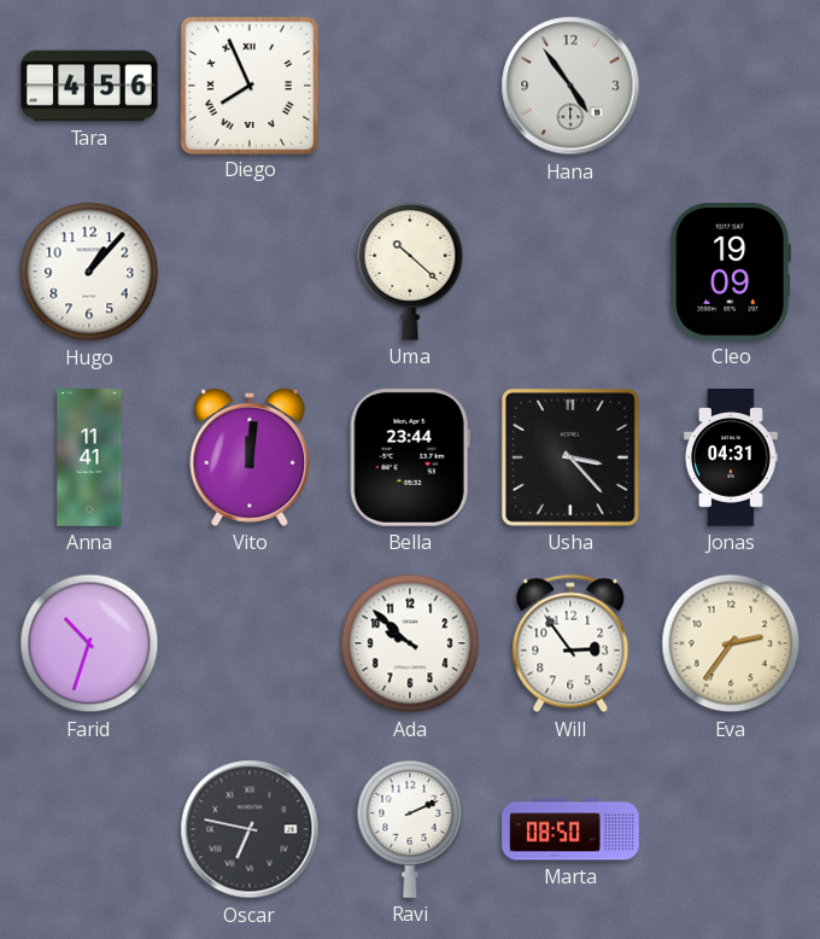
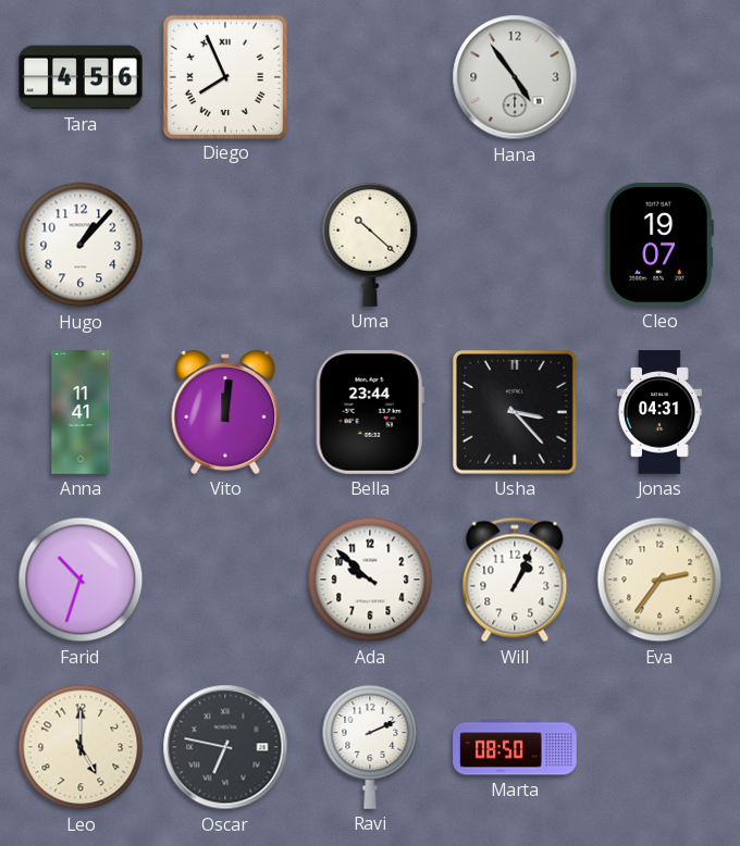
Cleo: 19:09 -> 19:07 (659, 246)
Will: 2:54 -> 1:04 (515, 580)
Leo: none -> 5:00 (81, 747)
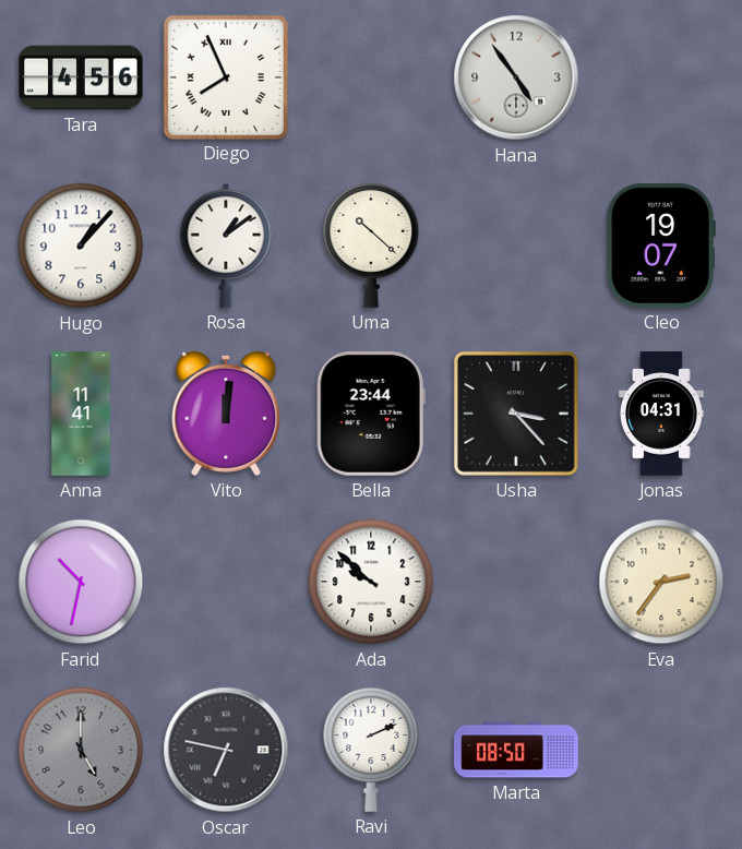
Rosa: none -> 1:09 (226, 246)
Farid: 10:33 -> 10:32 (81, 582)
Will: 1:04 -> none (515, 580)
Leo dial: cream -> grey (81, 750)
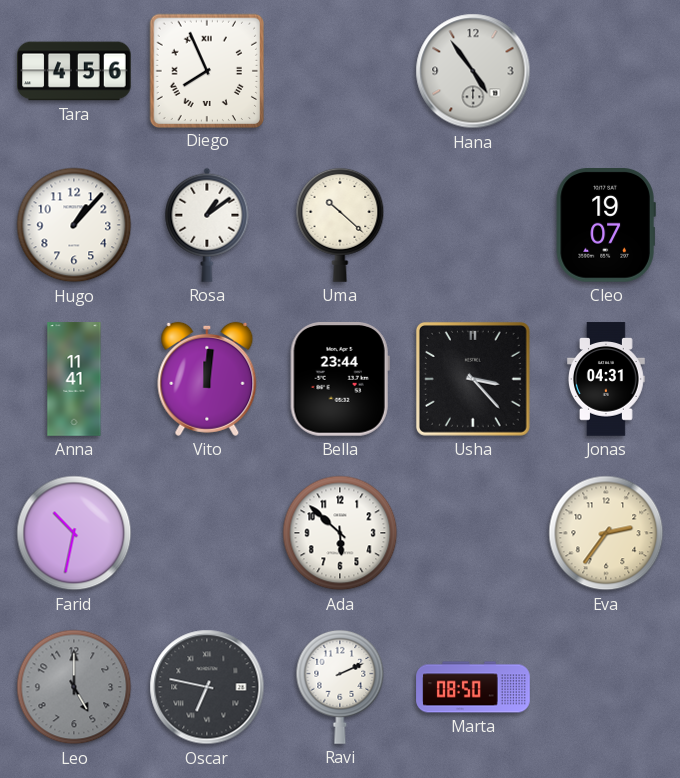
Ada: 9:52 -> 5:52 (340, 533)
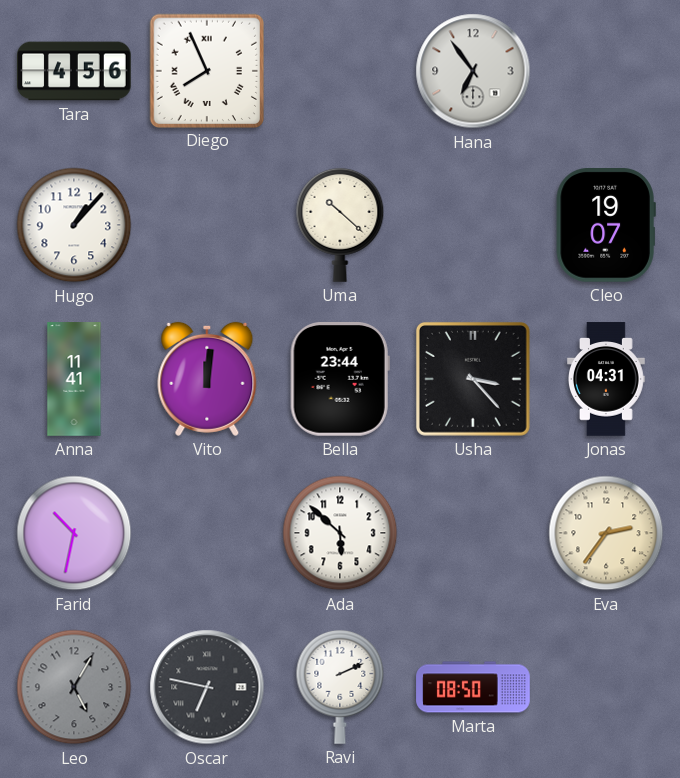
Hana: 4:54 -> 6:54 (473, 71)
Rosa: 1:09 -> none (207, 225)
Leo: 5:00 -> 5:05 (74, 687)
